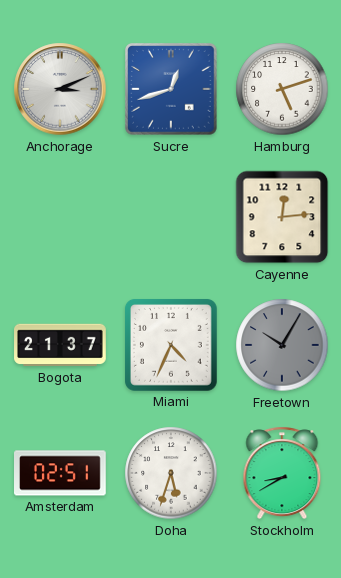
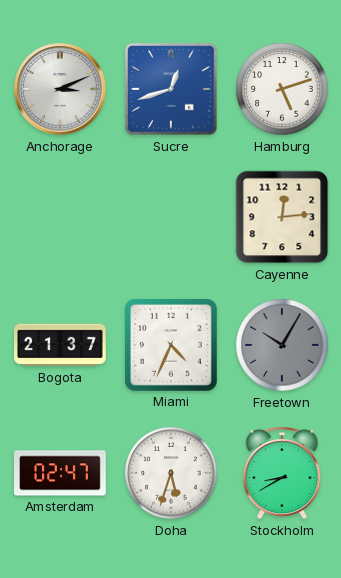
Amsterdam: 02:51 -> 02:47 (61, 473)
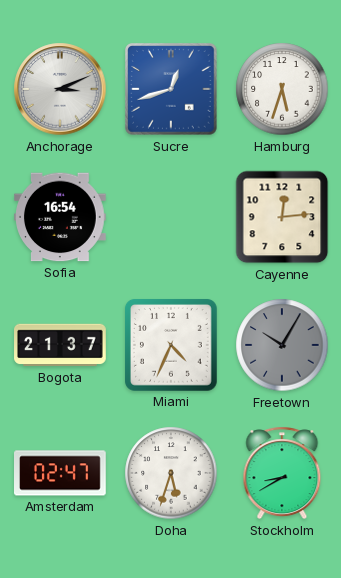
Hamburg: 5:12 -> 5:33 (282, 89)
Sofia: none -> 16:54 (61, 217)
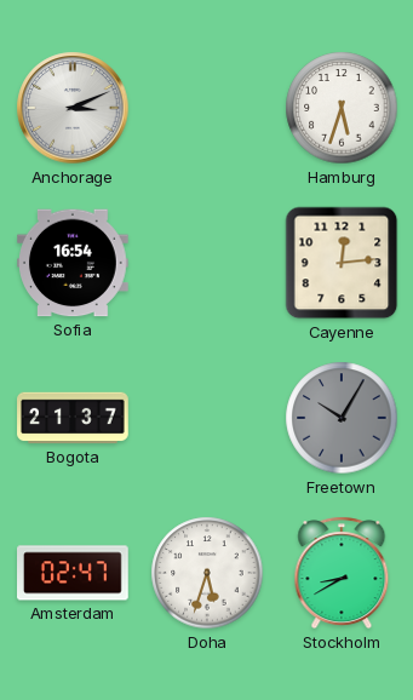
Sucre: 12:42 -> none (172, 90)
Miami: 4:34 -> none (171, 345)
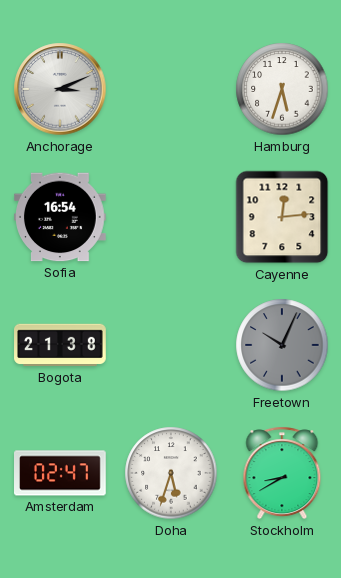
Bogota: 21:37 -> 21:38 (60, 345)
Freetown: 10:05 -> 10:04 (282, 345)
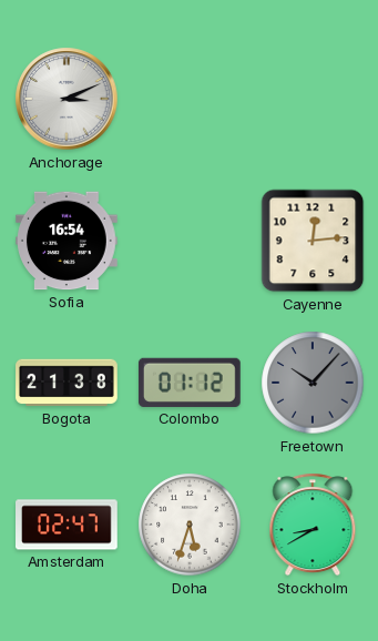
Hamburg: 5:33 -> none (282, 89)
Colombo: none -> 01:12 (190, 383)
Freetown: 10:04 -> 10:07 (313, 383)
